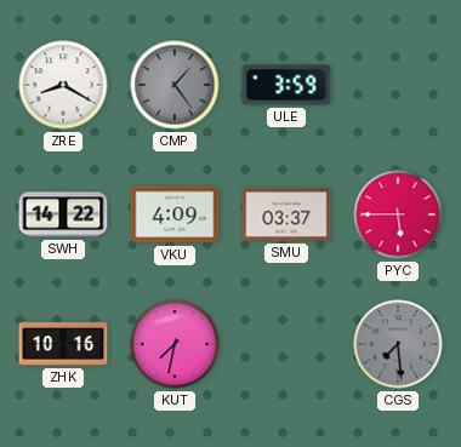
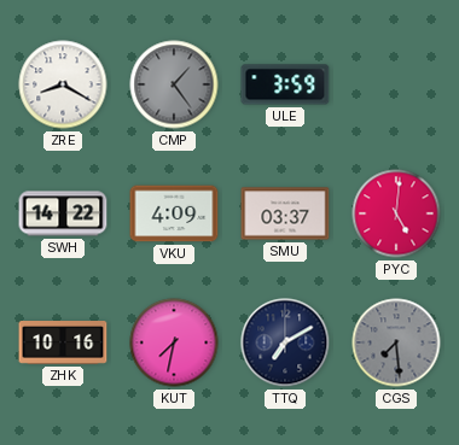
PYC: 5:45 -> 5:01 (396, 213)
TTQ: none -> 7:10 (285, 342)
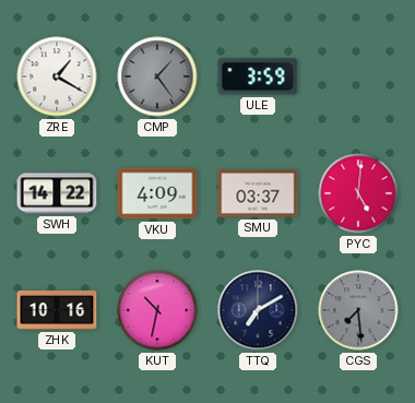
ZRE: 8:20 -> 1:20 (57, 76)
KUT: 7:32 -> 10:32 (157, 310)
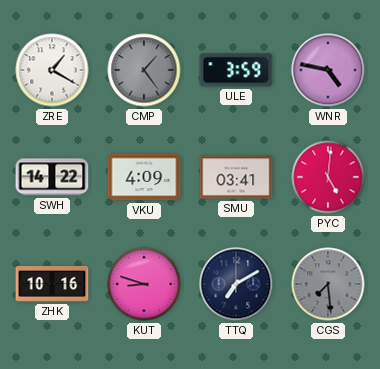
WNR: none -> 4:47 (328, 70)
SMU: 03:37 -> 03:41 (236, 177)
KUT: 10:32 -> 8:48 (144, 284)
